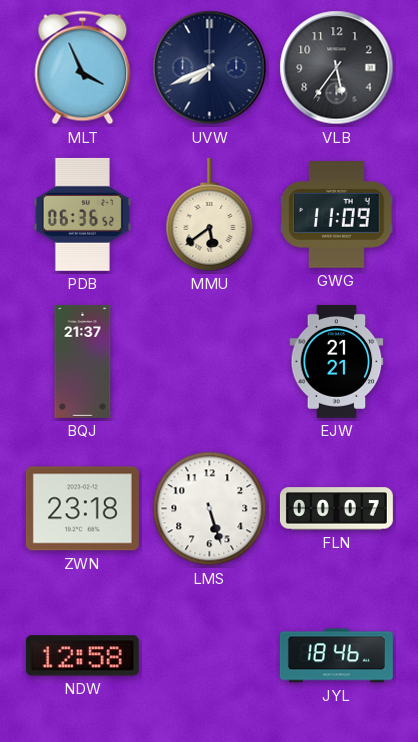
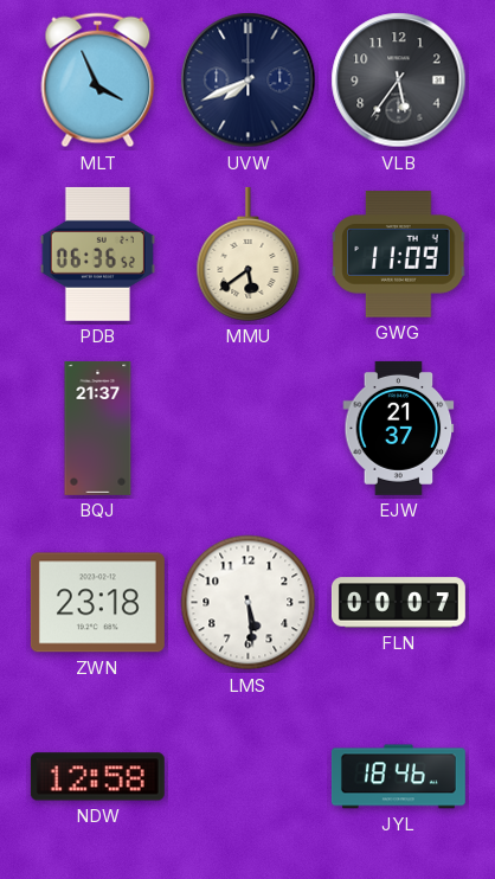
EJW: 21:21 -> 21:37 (399, 428)
LMS: 5:27 -> 5:29 (249, 603)
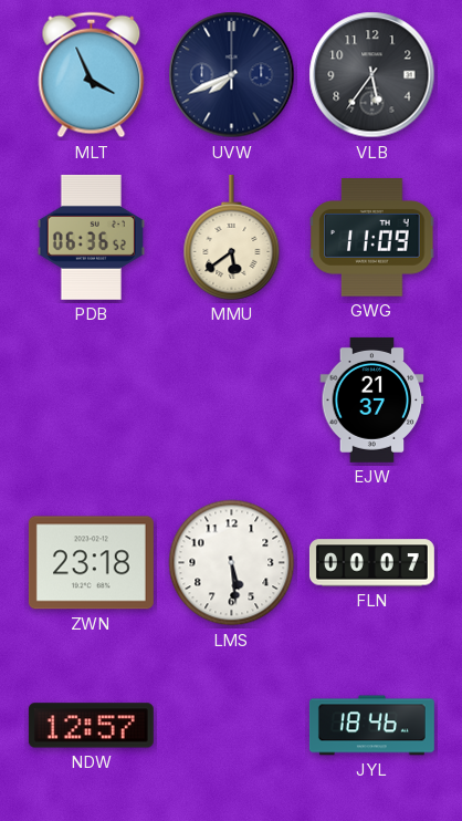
BQJ: 21:37 -> none (98, 428)
NDW: 12:58 -> 12:57 (91, 726)
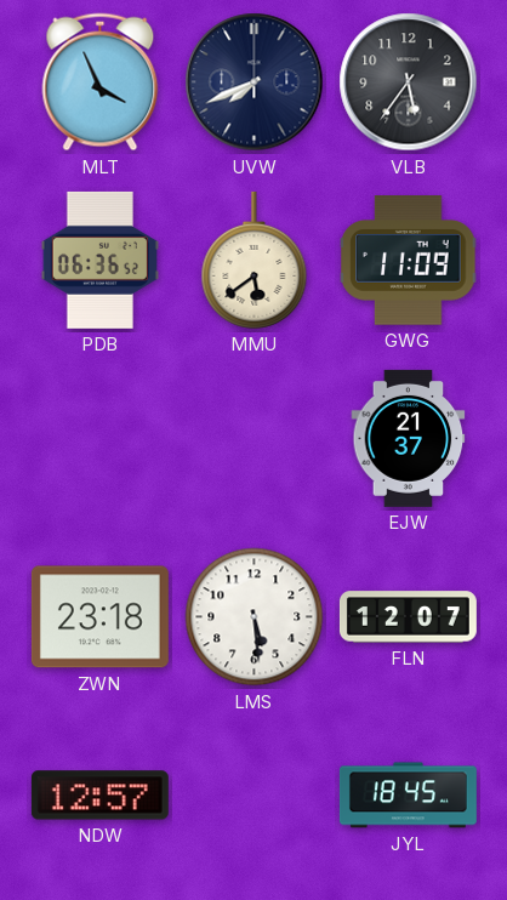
FLN: 00:07 -> 12:07 (408, 617)
JYL: 18:46 -> 18:45 (408, 796)
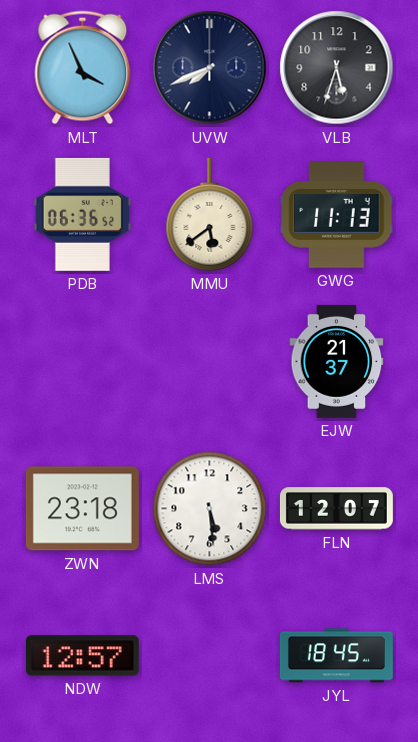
VLB: 5:36 -> 5:33 (337, 68)
GWG: 11:09 -> 11:13 (337, 215)
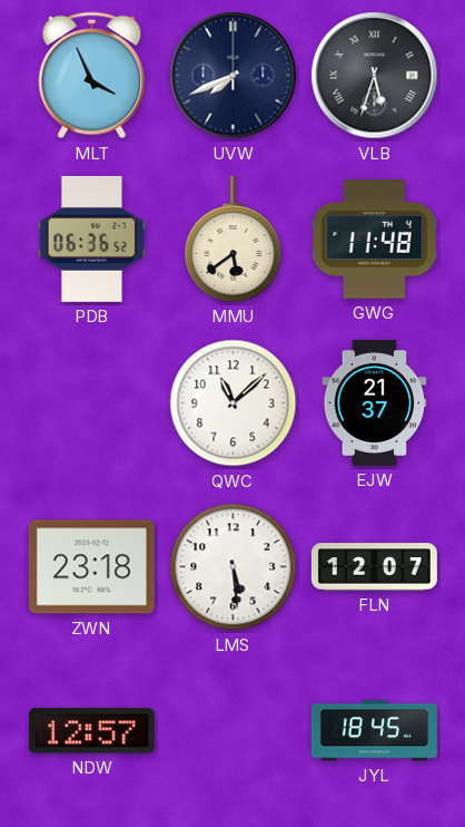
VLB numerals: Arabic -> Roman (375, 76)
GWG: 11:13 -> 11:48 (375, 240)
QWC: none -> 11:08 (234, 403)
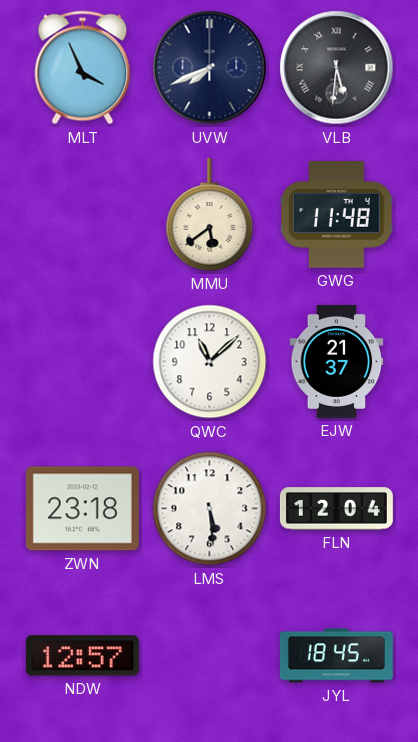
VLB: 5:33 -> 5:31 (337, 68)
PDB: 06:36 -> none (91, 239)
FLN: 12:07 -> 12:04 (336, 509)
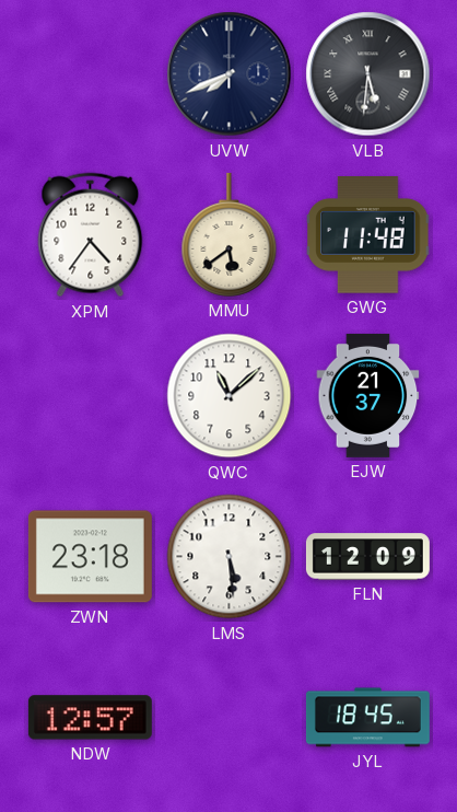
MLT: 3:56 -> none (83, 68)
XPM: none -> 4:36 (91, 235)
FLN: 12:04 -> 12:09 (367, 557)
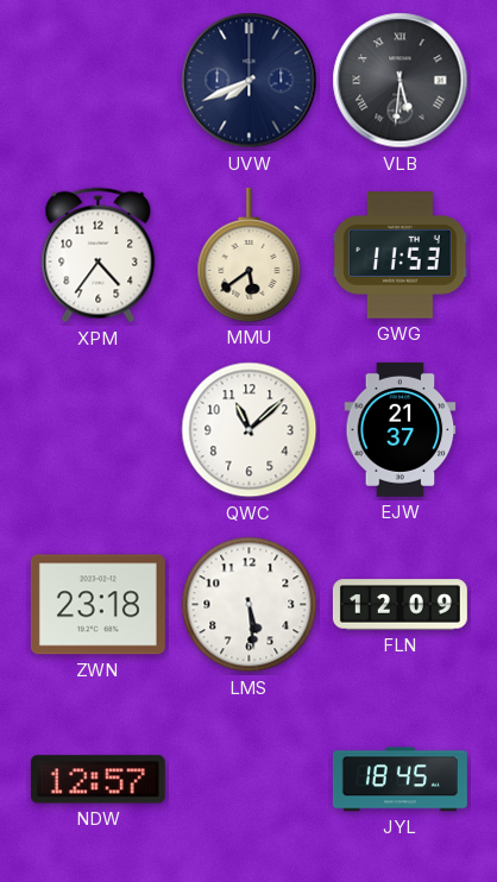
GWG: 11:48 -> 11:53 (401, 256)
